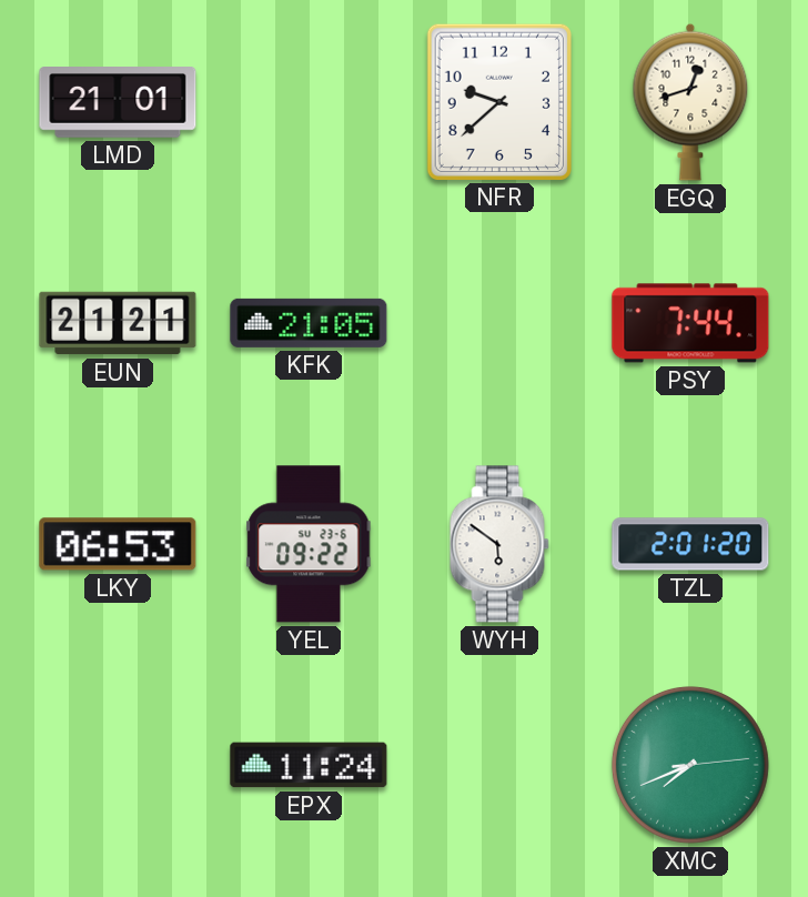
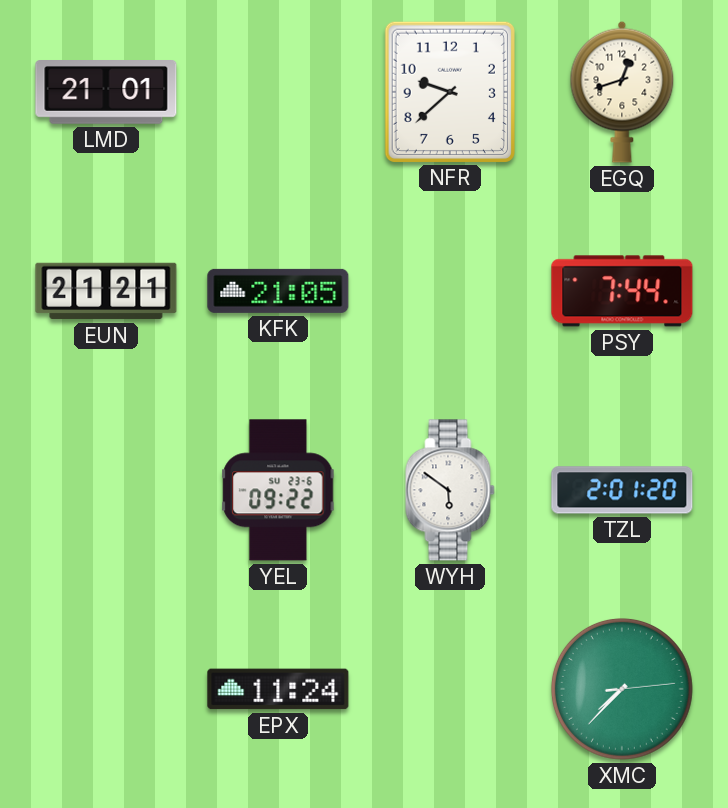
LKY: 06:53 -> none (118, 544)
XMC: 7:41 -> 7:37 (622, 689)
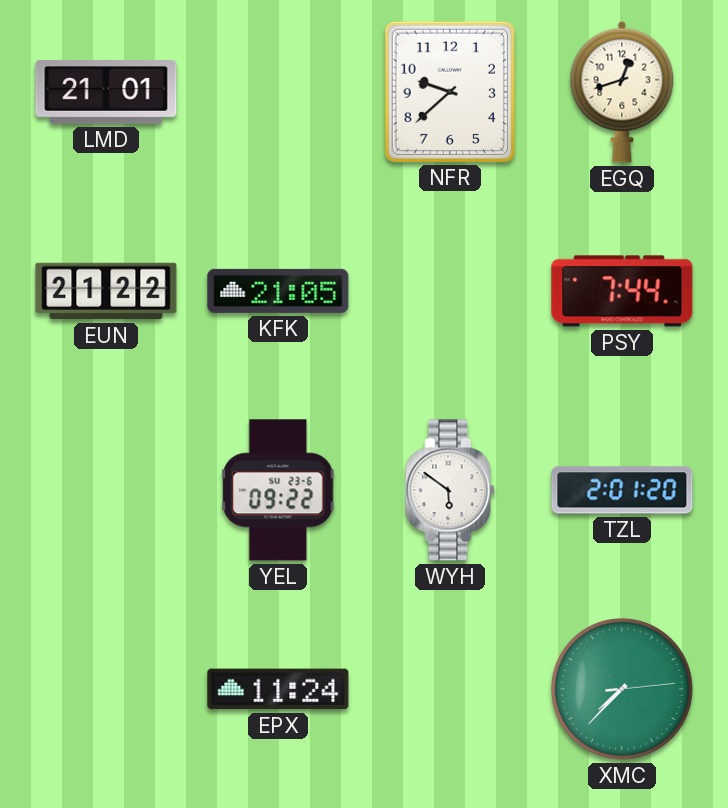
EUN: 21:21 -> 21:22 (106, 291)
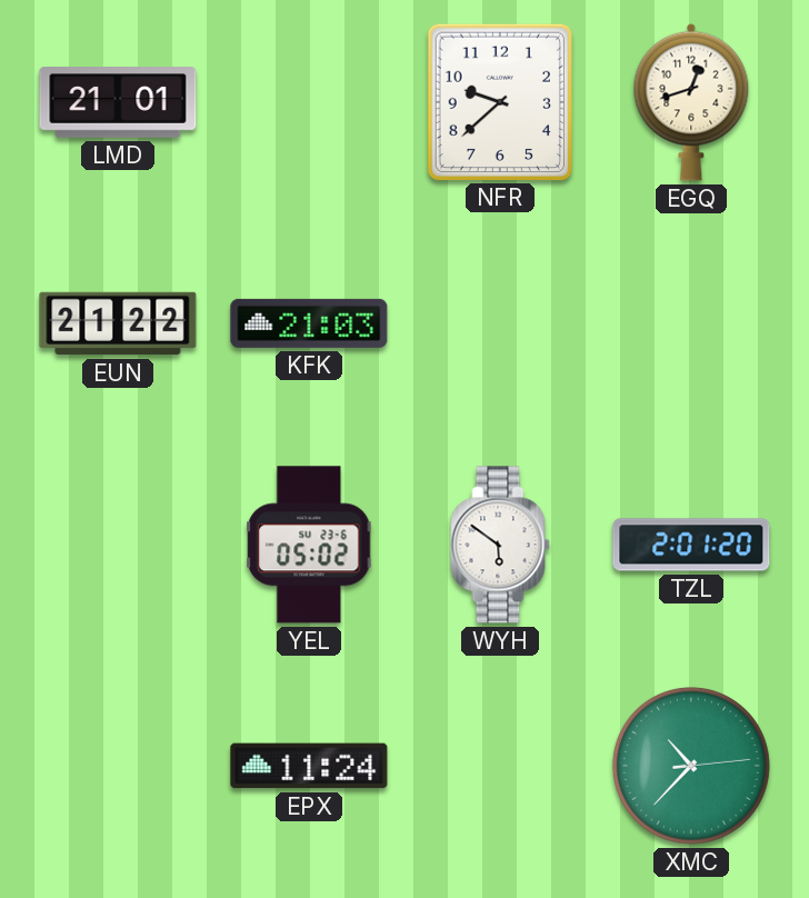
KFK: 21:05 -> 21:03 (309, 323)
PSY: 7:44 -> none (622, 291)
YEL: 09:22 -> 05:02 (309, 545)
XMC: 7:37 -> 10:37 (691, 766)
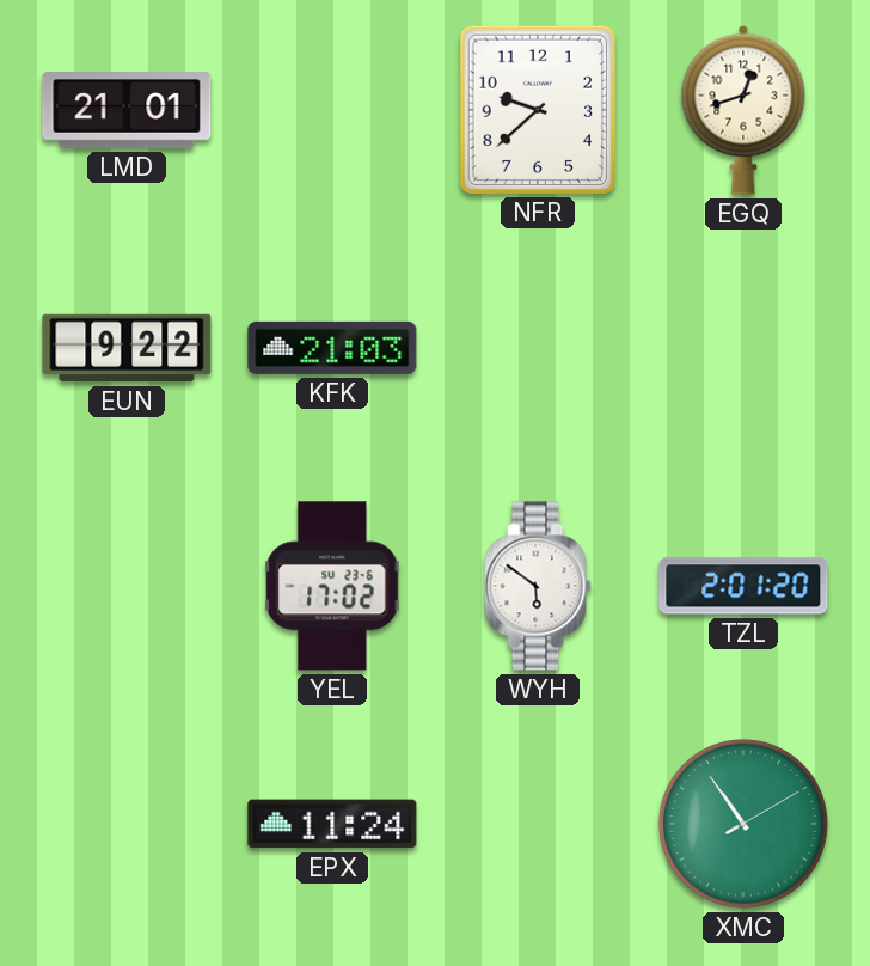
EUN: 21:22 -> 9:22 (127, 348)
YEL: 05:02 -> 17:02 (332, 586)
XMC: 10:37 -> 10:54 (743, 824)
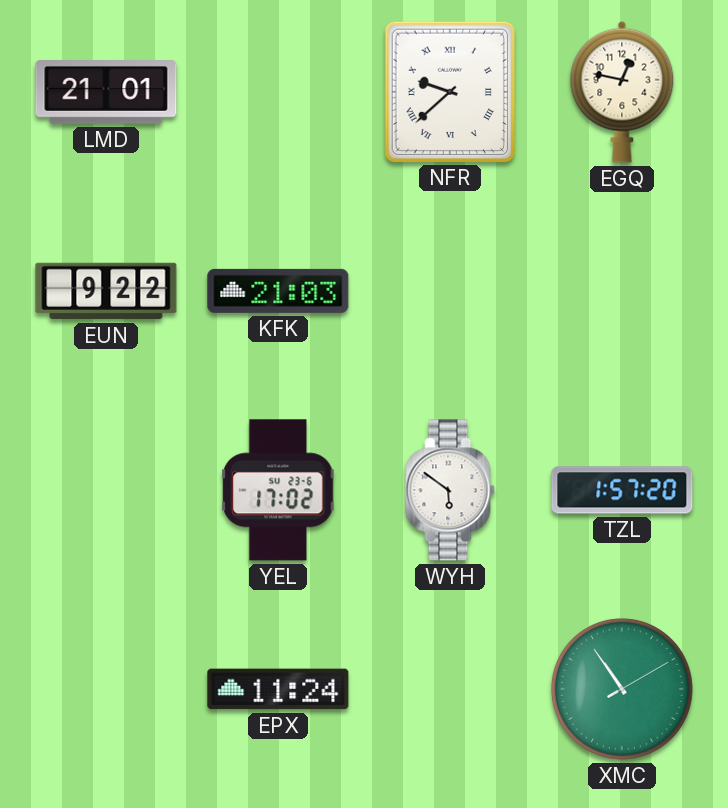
NFR numerals: Arabic -> Roman (450, 91)
EGQ: 12:42 -> 12:47 (622, 92)
TZL: 2:01 -> 1:57 (622, 490)
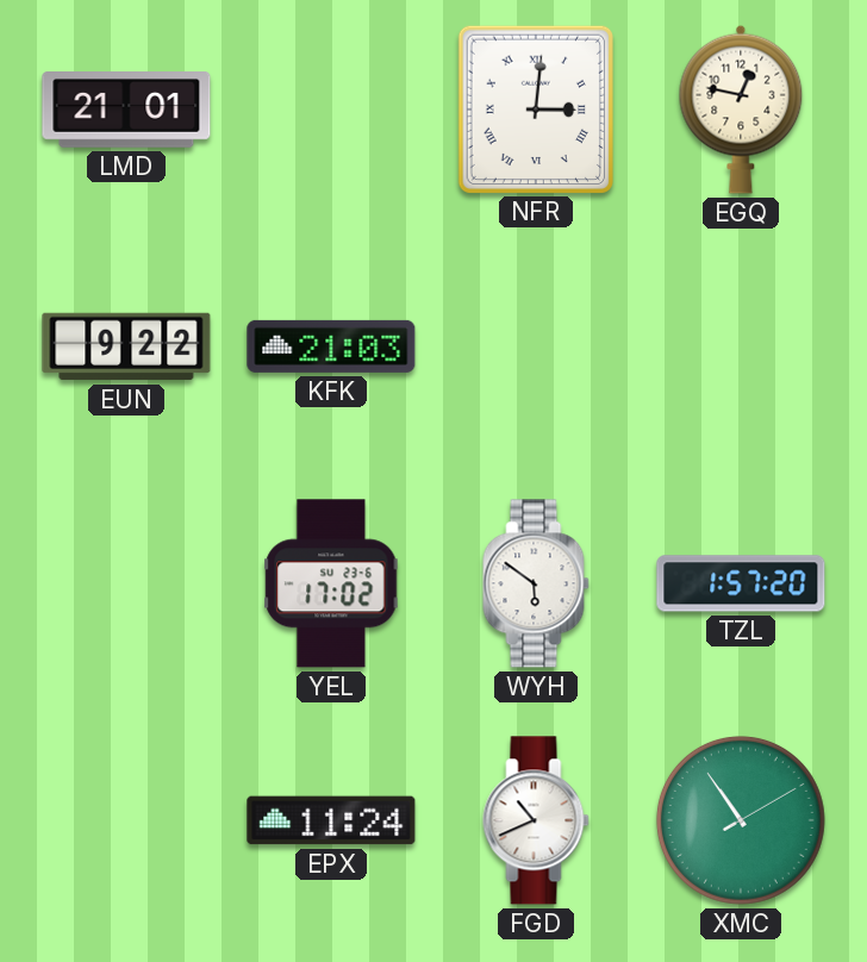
NFR: 9:38 -> 3:01 (536, 108)
FGD: none -> 10:41 (536, 820)
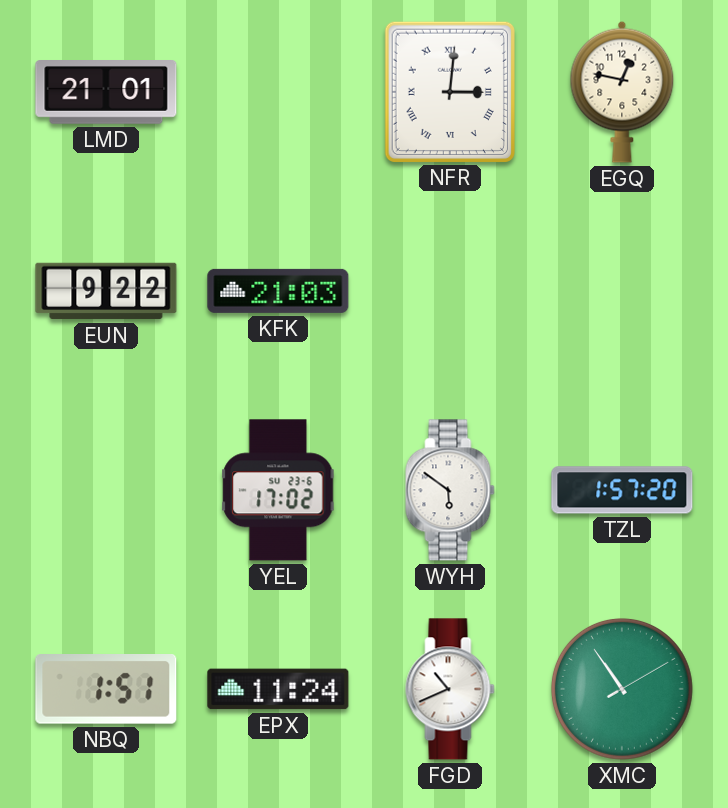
NBQ: none -> 1:51 (106, 689)
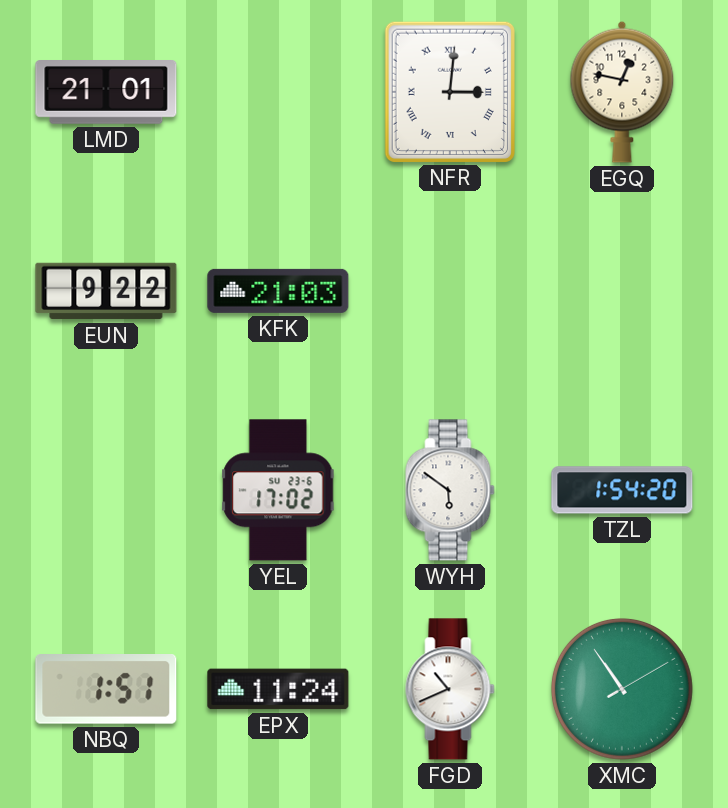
TZL: 1:57 -> 1:54 (622, 490)
